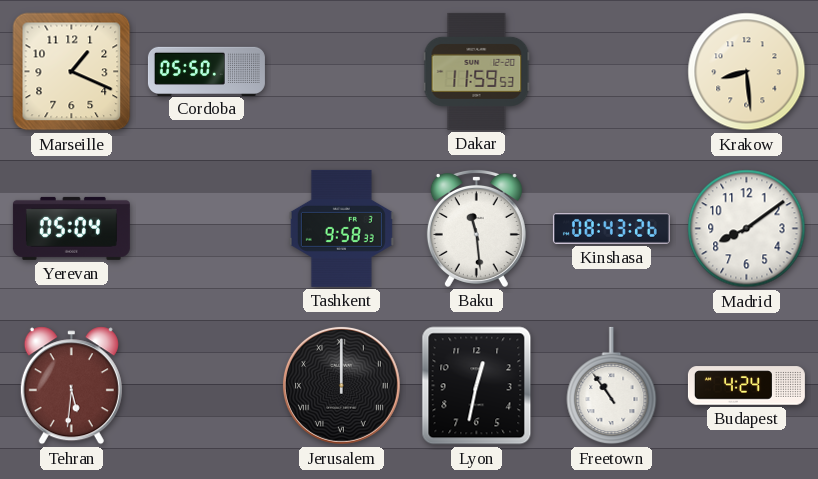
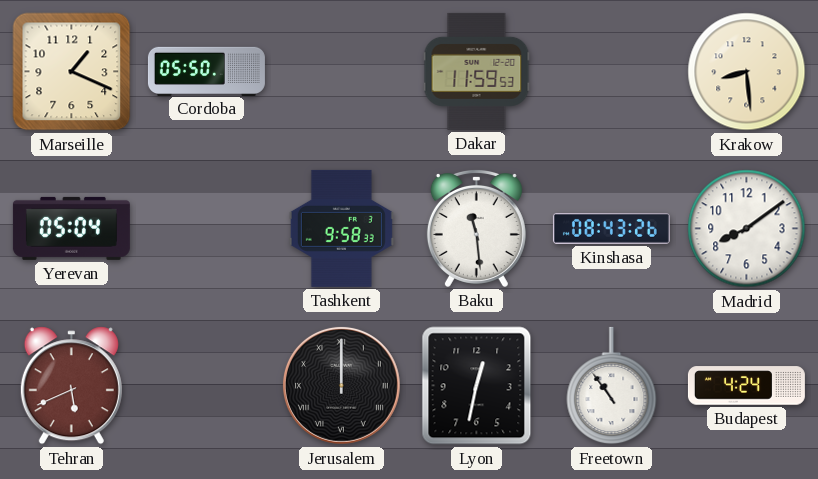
Tehran: 5:31 -> 5:41 (71, 386)
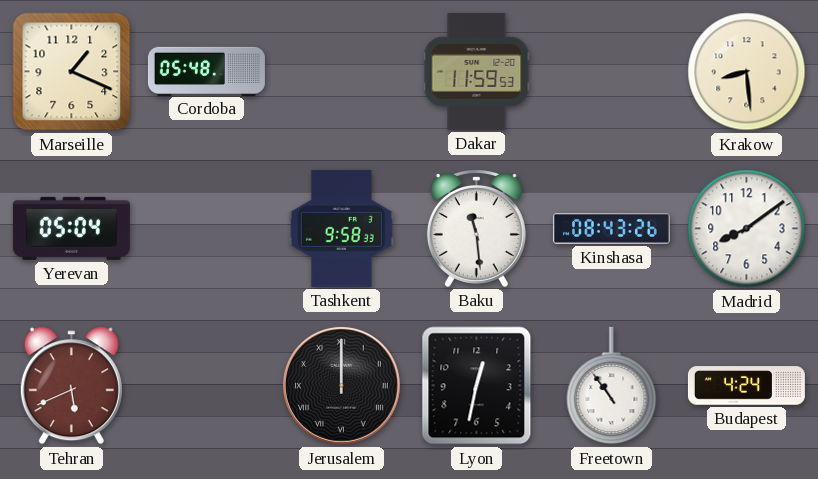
Cordoba: 05:50 -> 05:48 (206, 71)
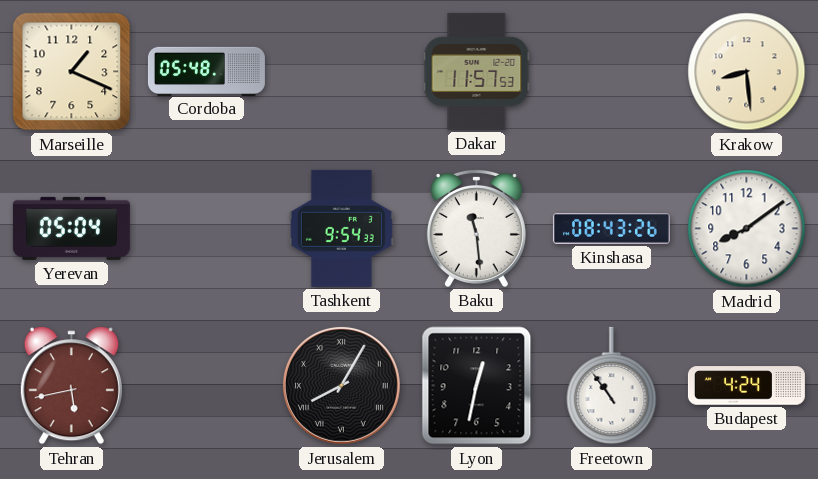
Dakar: 11:59 -> 11:57 (477, 71)
Tashkent: 9:58 -> 9:54 (341, 228)
Tehran: 5:41 -> 5:43 (71, 386)
Jerusalem: 12:00 -> 8:05 (341, 385)
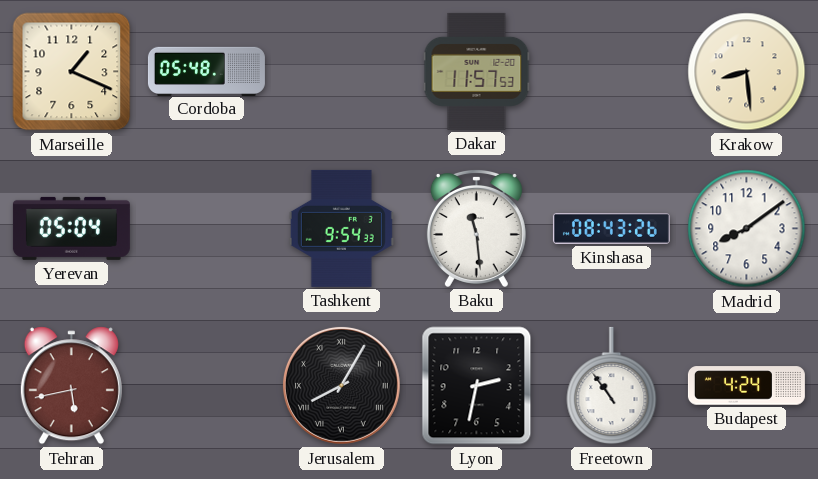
Lyon: 12:32 -> 2:32 (477, 386)
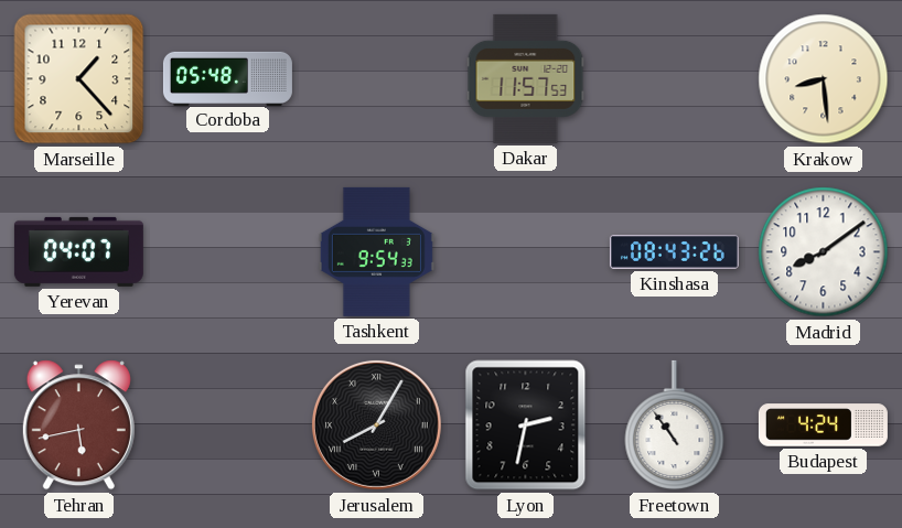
Marseille: 1:19 -> 1:23 (79, 79)
Yerevan: 05:04 -> 04:07 (78, 251)
Baku: 11:29 -> none (476, 228)
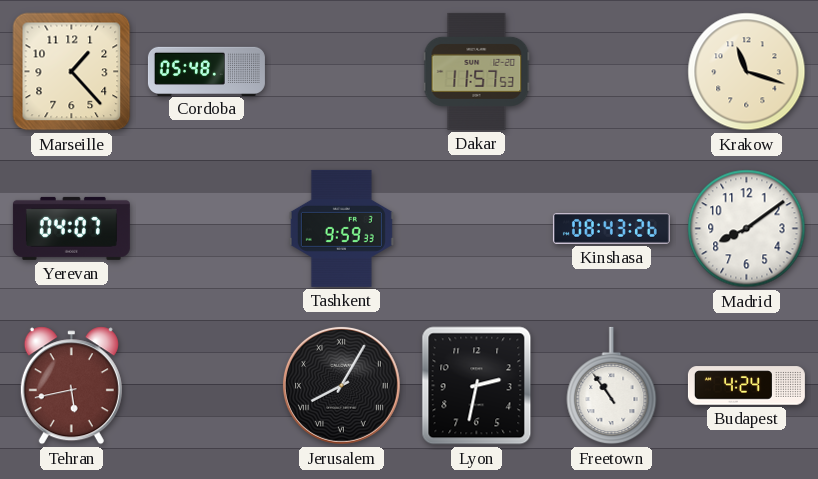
Krakow: 8:29 -> 11:18 (747, 72)
Tashkent: 9:54 -> 9:59 (341, 228)
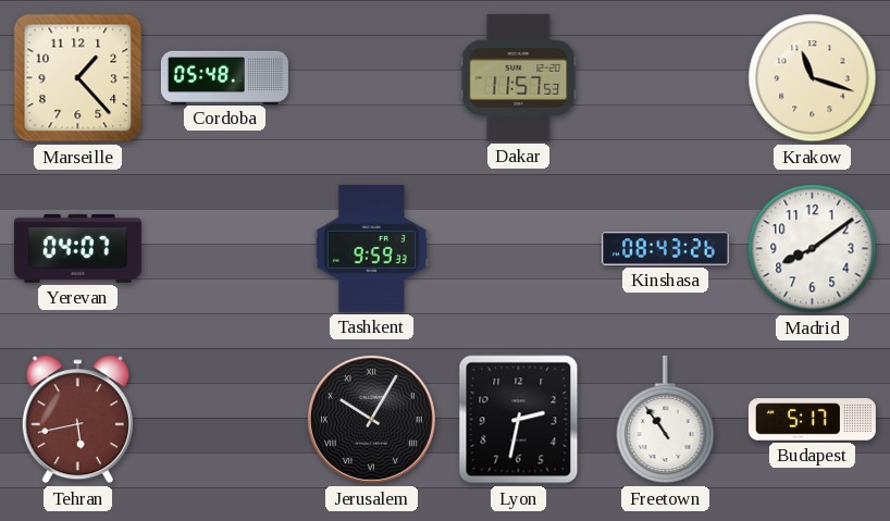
Jerusalem: 8:05 -> 10:05 (371, 419)
Budapest: 4:24 -> 5:17 (812, 420)
